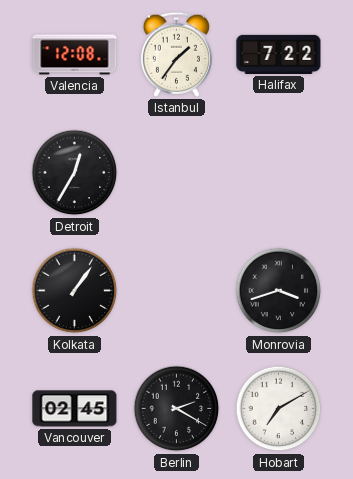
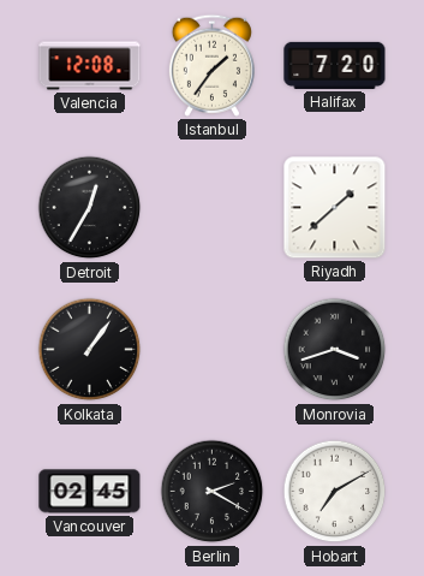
Halifax: 7:22 -> 7:20 (335, 65)
Riyadh: none -> 1:38 (335, 208)
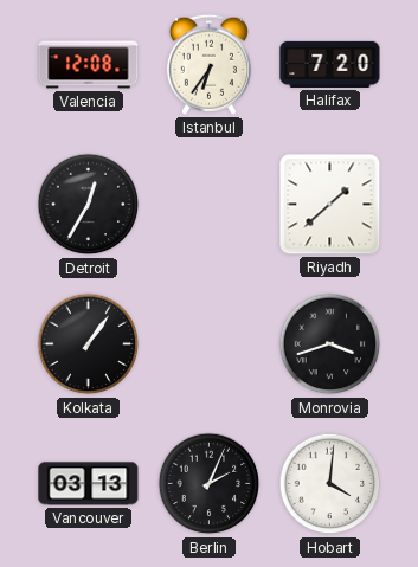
Istanbul: 1:36 -> 6:36 (208, 64)
Vancouver: 02:45 -> 03:13 (89, 484)
Berlin: 2:20 -> 2:04 (210, 484)
Hobart: 7:10 -> 4:01 (330, 484)
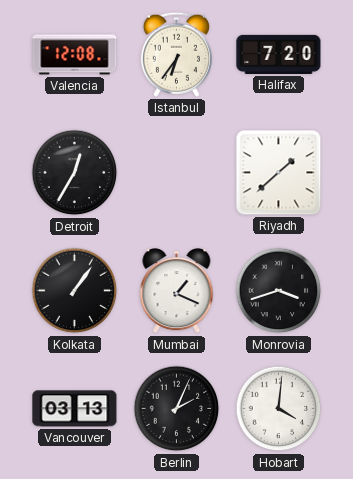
Mumbai: none -> 1:19 (177, 292)
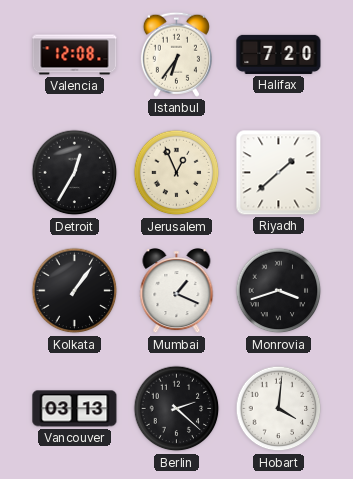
Jerusalem: none -> 12:56 (177, 173)
Berlin: 2:04 -> 2:22 (177, 409)
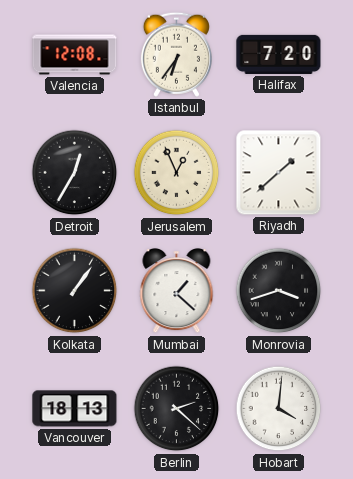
Mumbai: 1:19 -> 1:22 (177, 292)
Vancouver: 03:13 -> 18:13 (75, 409)
